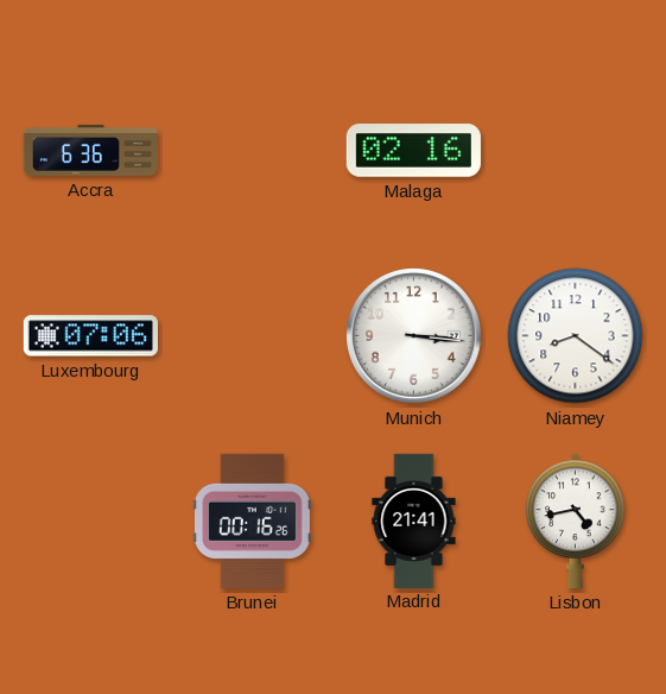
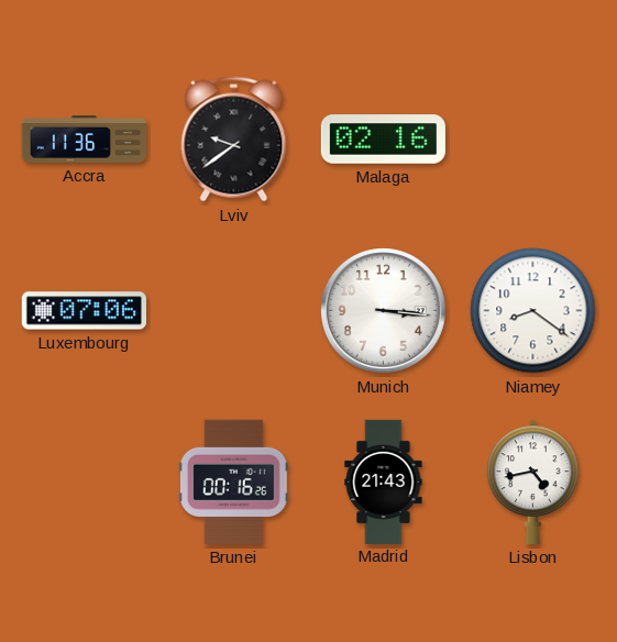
Accra: 6:36 -> 11:36 (84, 139)
Lviv: none -> 9:39 (234, 140)
Madrid: 21:41 -> 21:43 (384, 481)
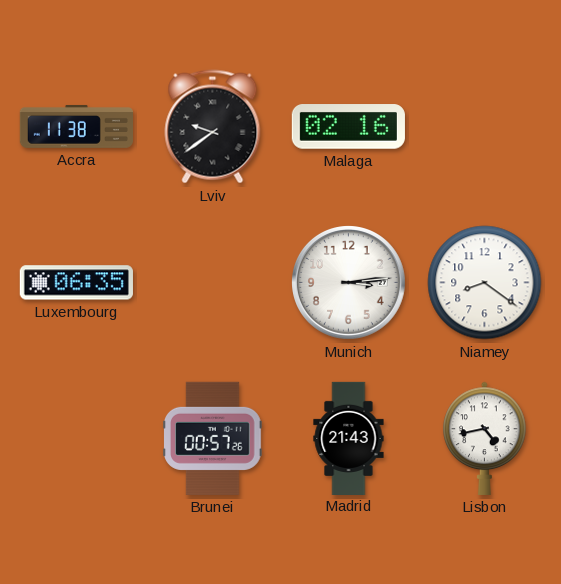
Accra: 11:36 -> 11:38 (76, 126)
Luxembourg: 07:06 -> 06:35 (76, 283)
Munich: 3:16 -> 3:14 (349, 283)
Brunei: 00:16 -> 00:57 (213, 438)
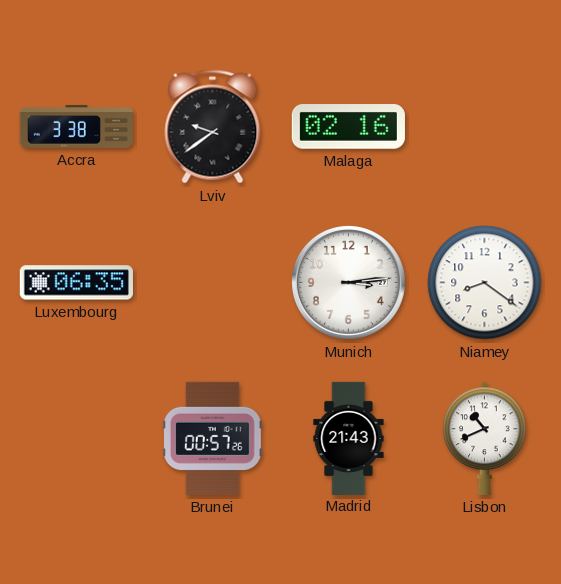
Accra: 11:38 -> 3:38 (76, 126)
Lisbon: 4:43 -> 10:41 (485, 438)
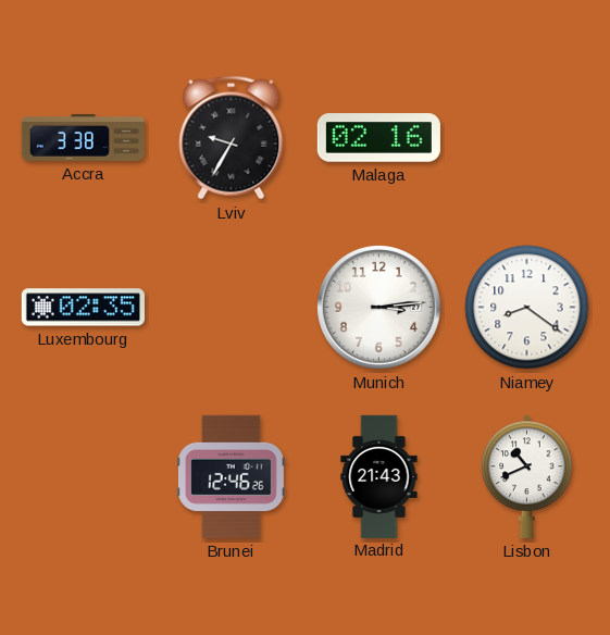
Lviv: 9:39 -> 9:35 (232, 138)
Luxembourg: 06:35 -> 02:35 (83, 308)
Brunei: 00:57 -> 12:46 (232, 476)
